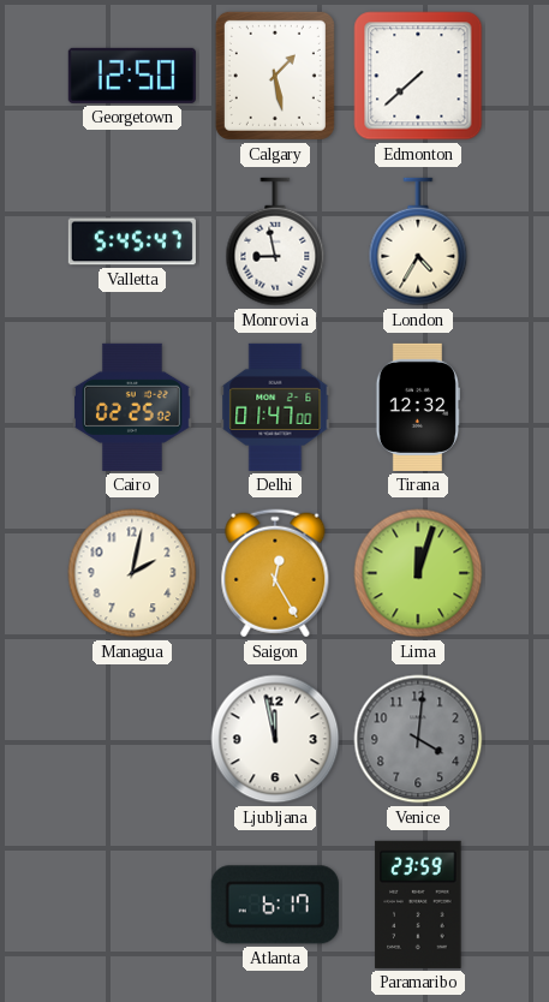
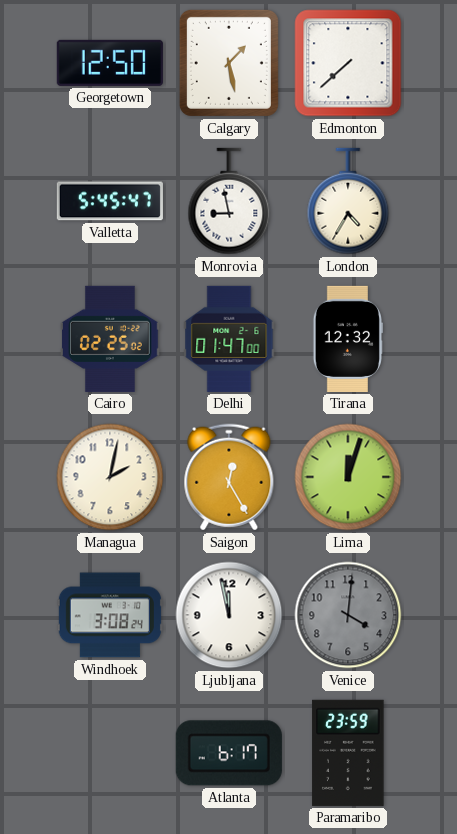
Windhoek: none -> 3:08 (110, 615)
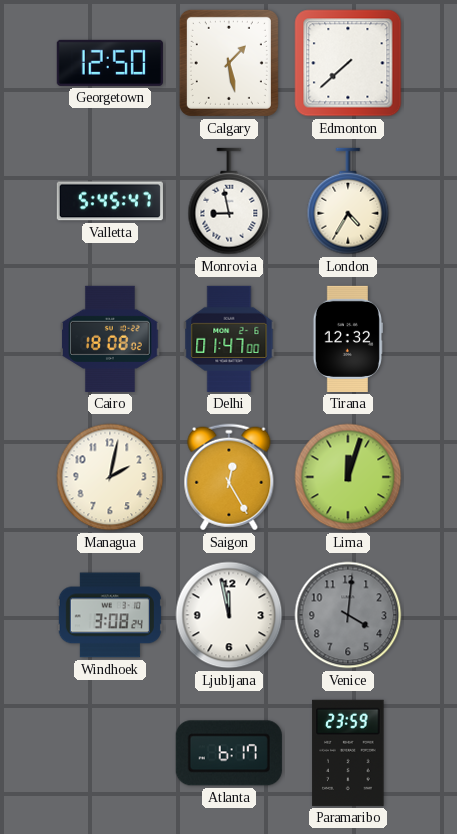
Cairo: 02:25 -> 18:08 (111, 339)
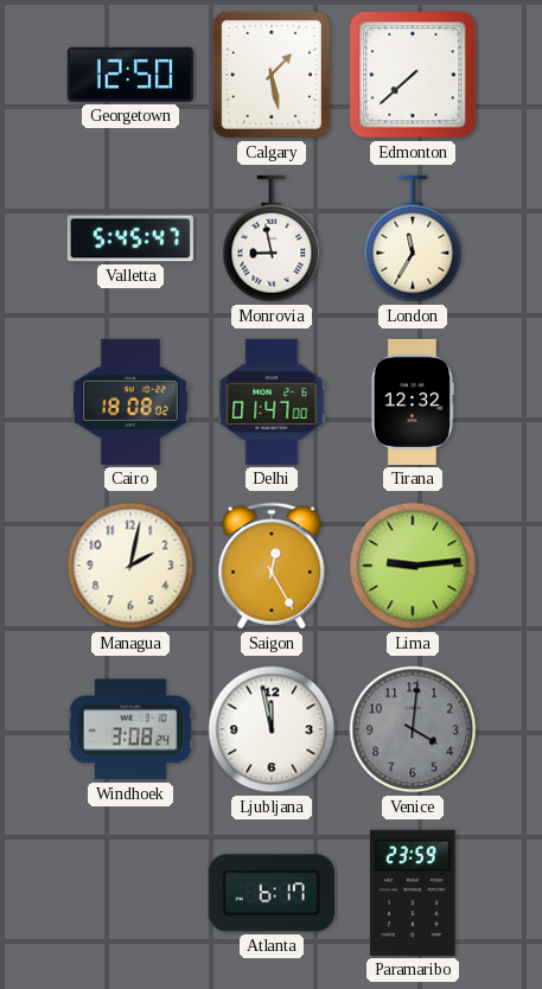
London: 4:35 -> 11:35 (413, 238)
Lima: 12:03 -> 9:14 (413, 566)
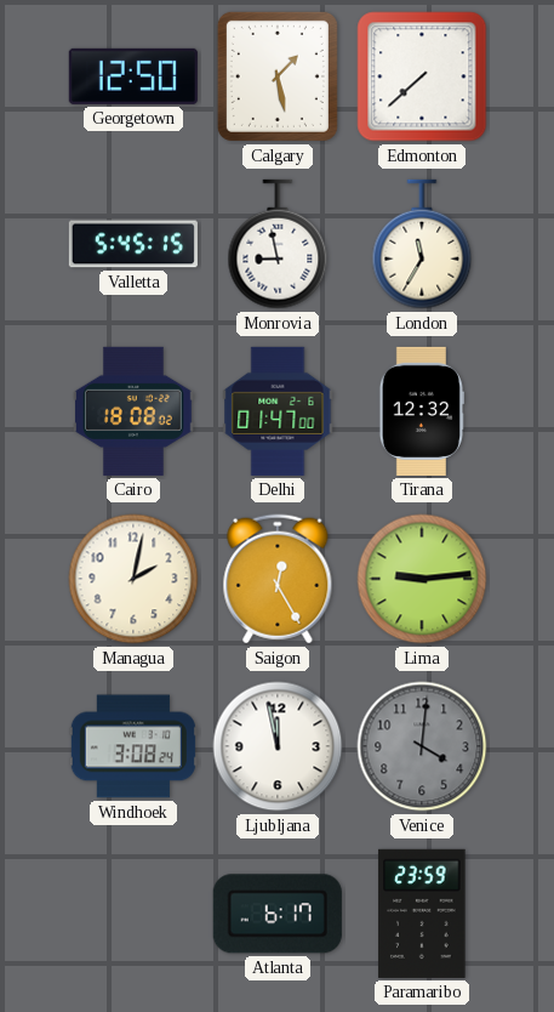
Valletta: 5:45:47 -> 5:45:15 (133, 244)
